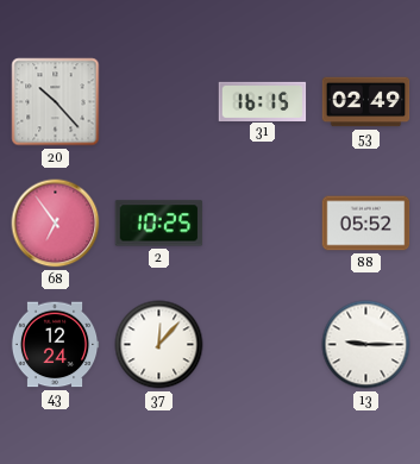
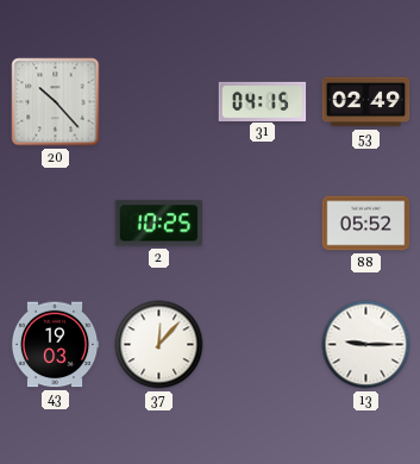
31: 16:15 -> 04:15 (263, 101)
68: 6:54 -> none (56, 224)
43: 12:24 -> 19:03 (55, 345)
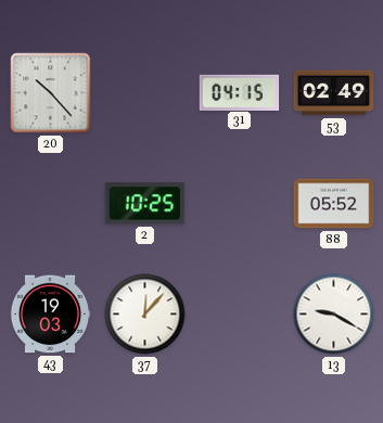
13: 9:15 -> 9:20 (334, 315)
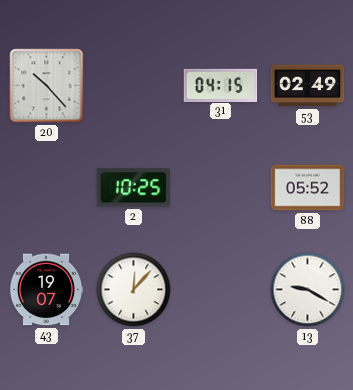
43: 19:03 -> 19:07 (46, 290)
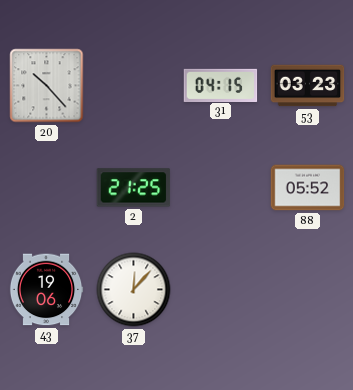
53: 02:49 -> 03:23 (308, 86)
2: 10:25 -> 21:25 (134, 188)
43: 19:07 -> 19:06 (46, 290)
13: 9:20 -> none (308, 290)
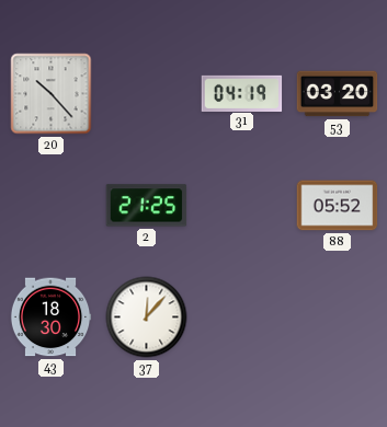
31: 04:15 -> 04:19 (242, 93)
53: 03:23 -> 03:20 (338, 94)
43: 19:06 -> 18:30 (50, 318)
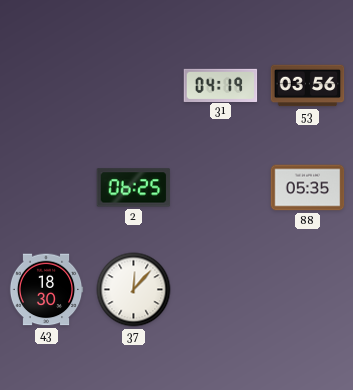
20: 10:23 -> none (52, 94)
53: 03:20 -> 03:56 (308, 86)
2: 21:25 -> 06:25 (134, 188)
88: 05:52 -> 05:35 (308, 188)
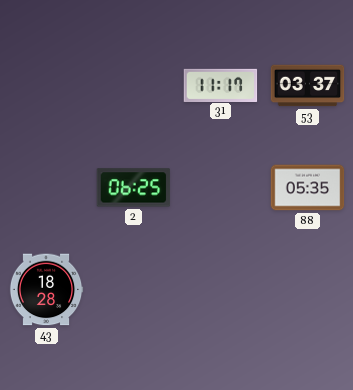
31: 04:19 -> 11:17 (221, 85)
53: 03:56 -> 03:37 (308, 86)
43: 18:30 -> 18:28 (46, 290)
37: 12:07 -> none (134, 290)
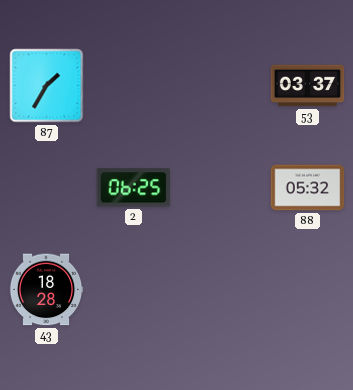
87: none -> 1:35 (47, 86)
31: 11:17 -> none (221, 85)
88: 05:35 -> 05:32 (308, 188)
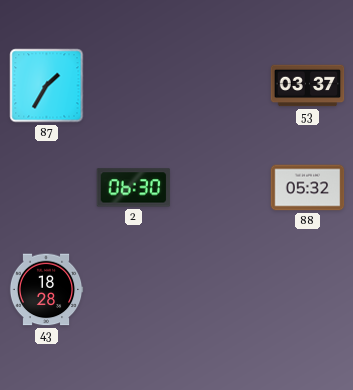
2: 06:25 -> 06:30 (134, 188)
